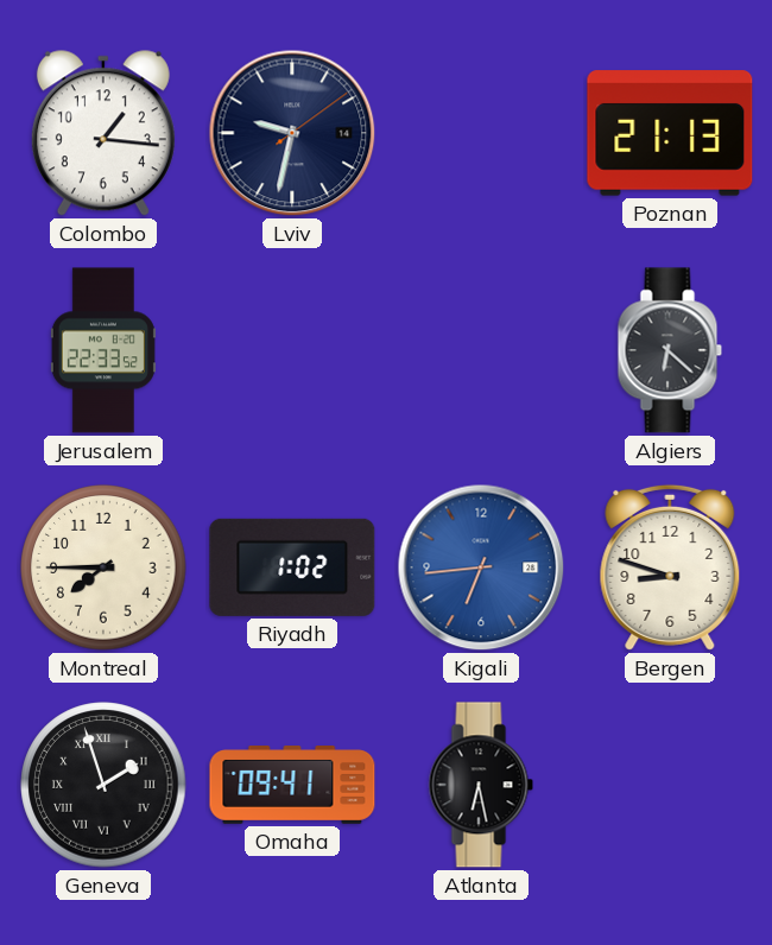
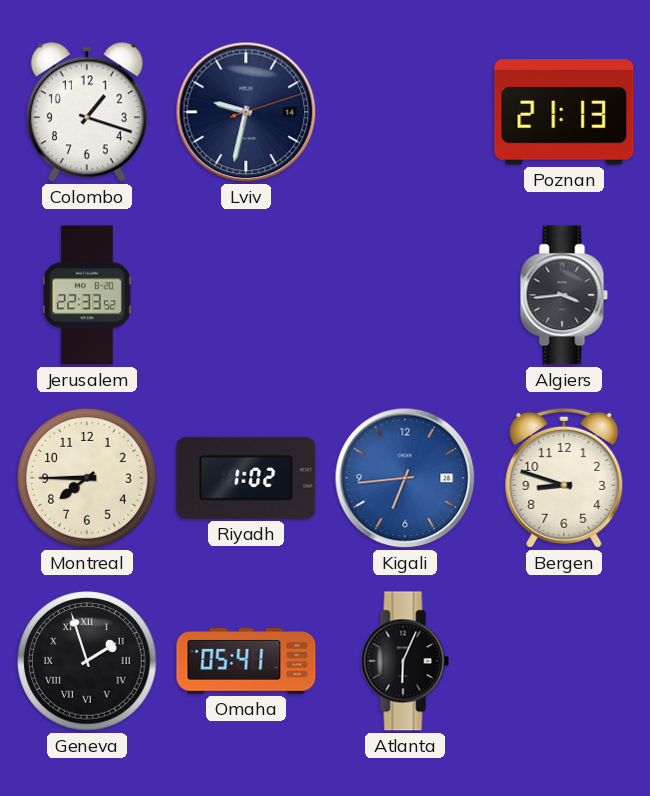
Colombo: 1:16 -> 1:18 (87, 113)
Lviv: 9:32:09 -> 9:32:12 (246, 112)
Algiers: 6:22 -> 3:44 (564, 295)
Omaha: 09:41 -> 05:41 (246, 662)
Atlanta: 6:28 -> 6:04 (405, 661)
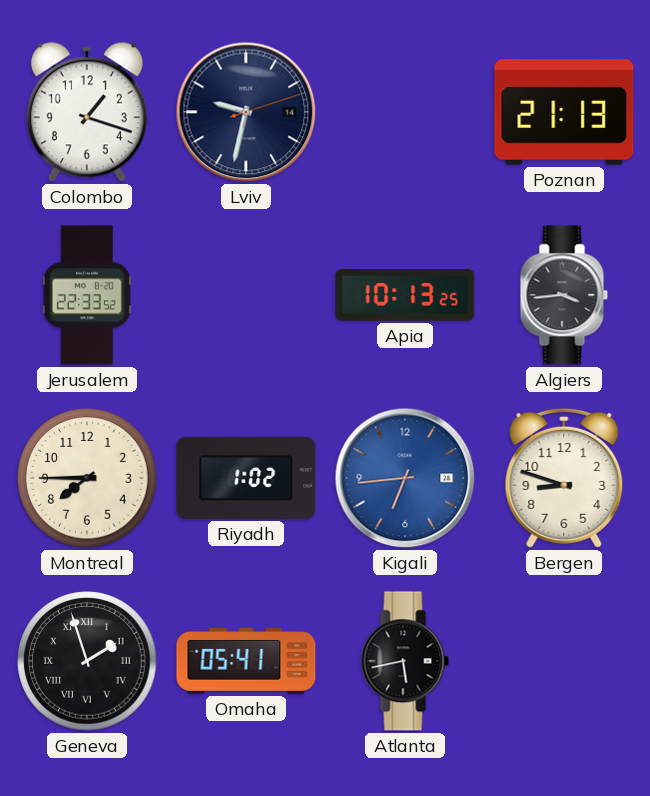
Apia: none -> 10:13 (405, 295)
Atlanta: 6:04 -> 5:43 (405, 661)
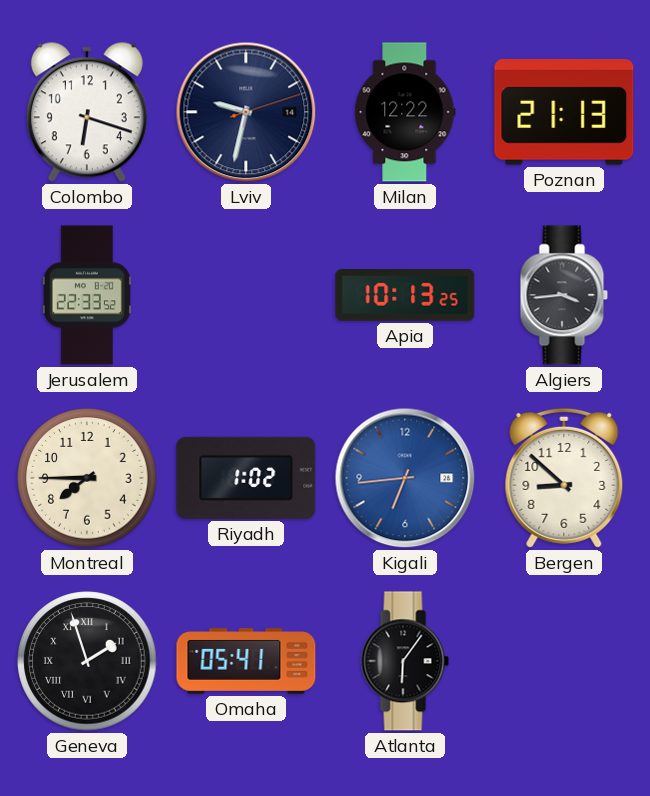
Colombo: 1:18 -> 6:18 (87, 113)
Milan: none -> 12:22 (405, 112)
Bergen: 8:48 -> 8:52 (564, 478)
Atlanta: 5:43 -> 6:06 (405, 661)
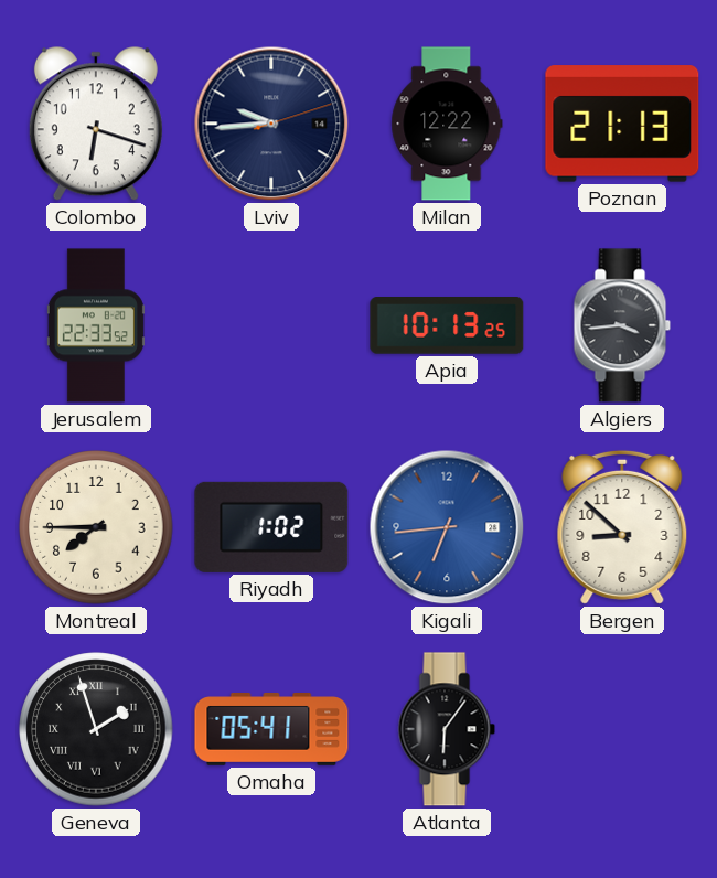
Lviv: 9:32 -> 9:44 (271, 124)
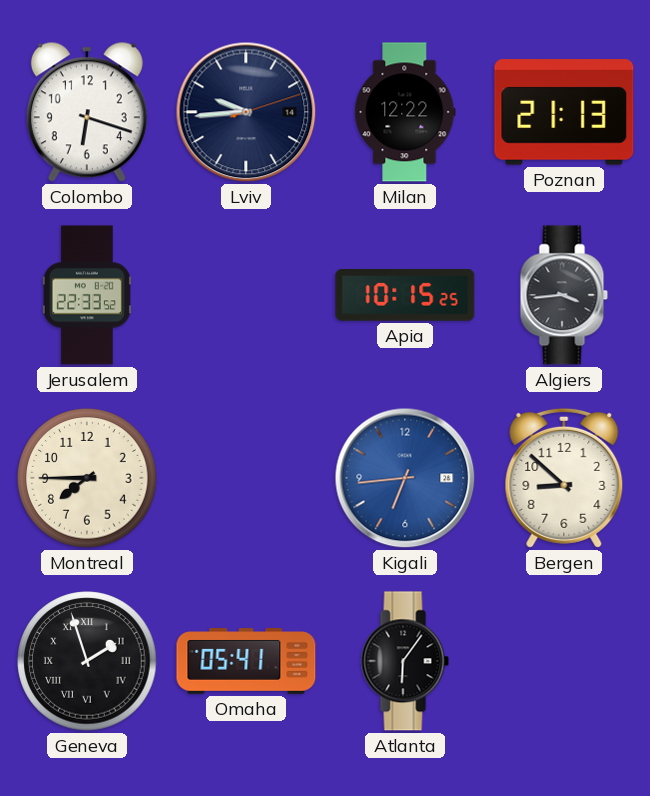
Apia: 10:13 -> 10:15 (405, 295)
Riyadh: 1:02 -> none (271, 527)
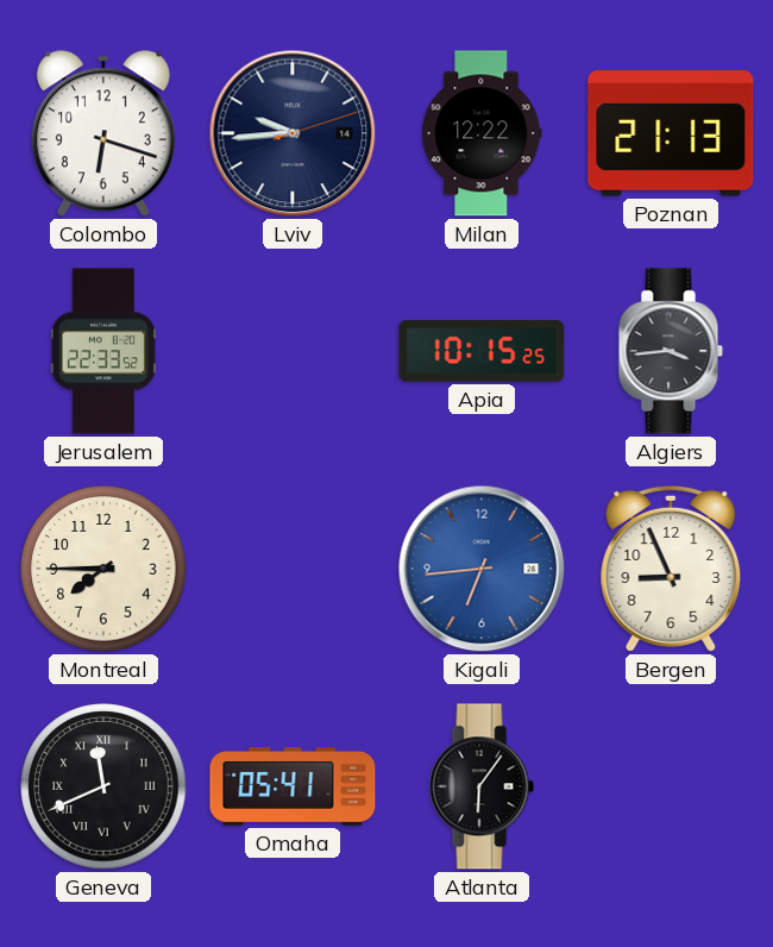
Bergen: 8:52 -> 8:56 (671, 569)
Geneva: 1:57 -> 11:41 (103, 786)
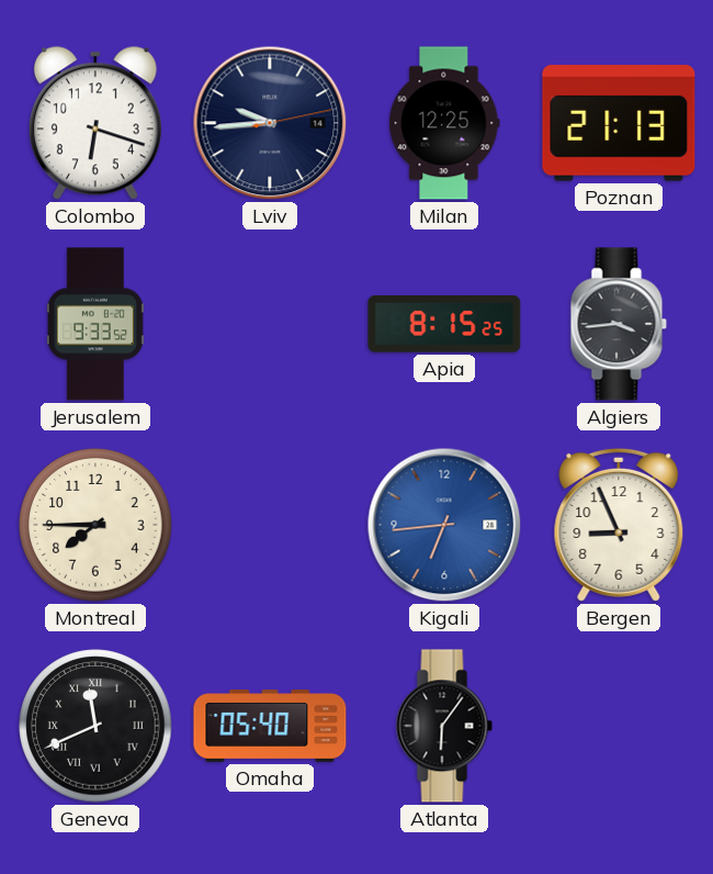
Lviv: 9:44:12 -> 9:44:13 (270, 123)
Milan: 12:22 -> 12:25 (444, 123)
Jerusalem: 22:33 -> 9:33 (95, 324)
Apia: 10:15 -> 8:15 (444, 324)
Omaha: 05:41 -> 05:40 (270, 727)
